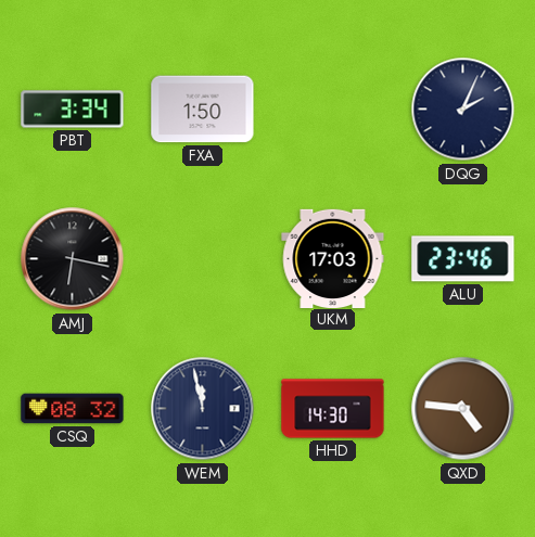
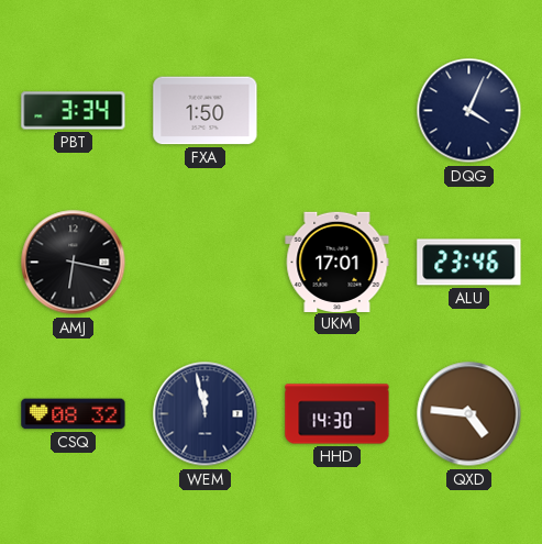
DQG: 2:04 -> 4:04 (469, 111)
UKM: 17:03 -> 17:01 (338, 262)
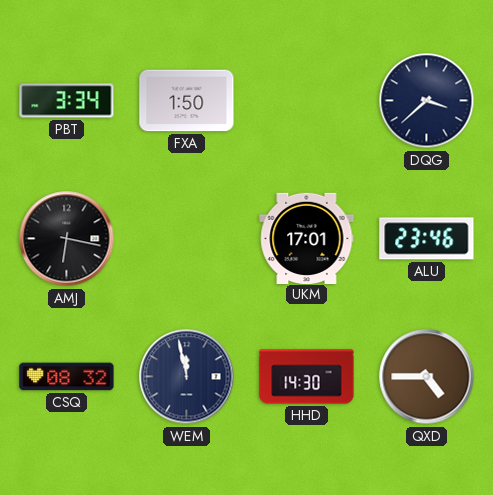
DQG: 4:04 -> 3:38 (427, 101)
QXD: 4:46 -> 4:45 (427, 377)
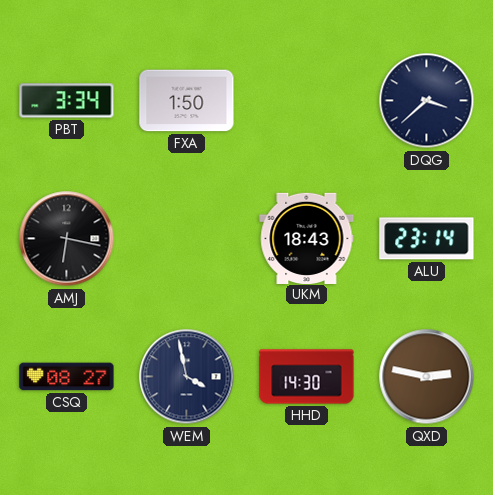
UKM: 17:01 -> 18:43 (307, 238)
ALU: 23:46 -> 23:14 (427, 239)
CSQ: 08:32 -> 08:27 (67, 377)
WEM: 11:58 -> 3:58 (187, 377)
QXD: 4:45 -> 2:47 (427, 377)
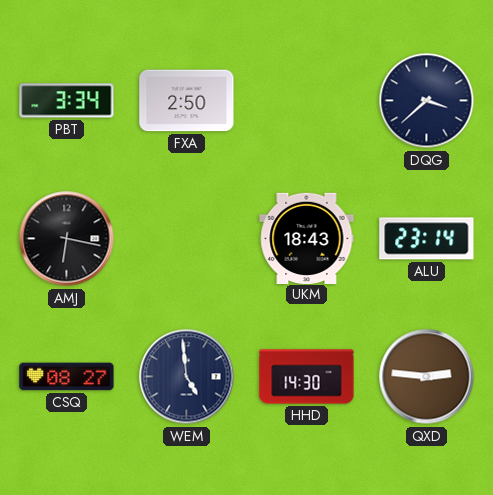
FXA: 1:50 -> 2:50 (187, 101)
WEM: 3:58 -> 4:59 (187, 377)
QXD: 2:47 -> 2:46 (427, 377)
